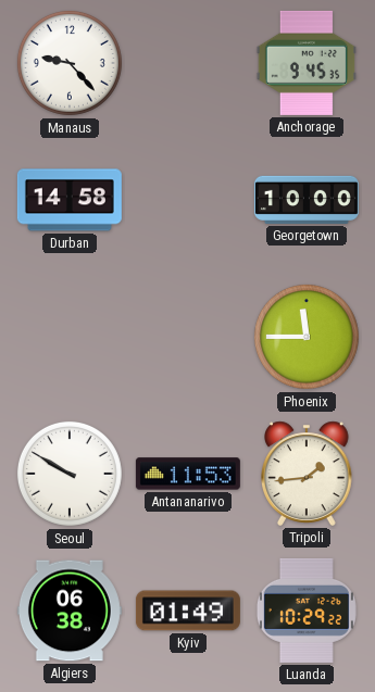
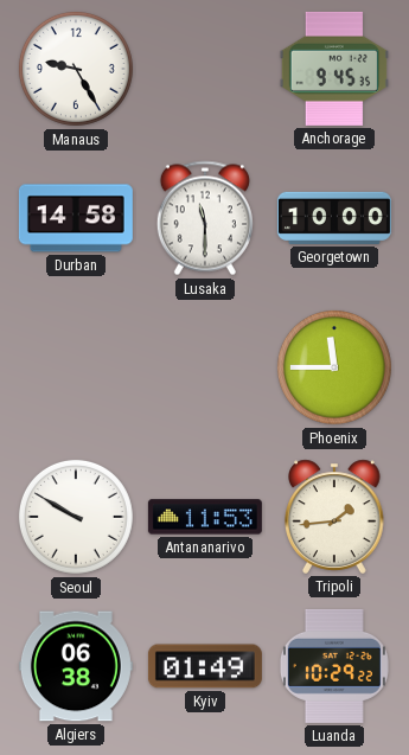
Manaus: 9:23 -> 9:25 (76, 69)
Lusaka: none -> 11:30 (205, 218)
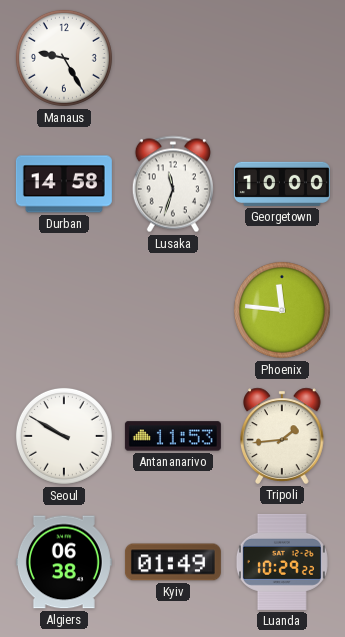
Anchorage: 9:45 -> none (334, 69)
Lusaka: 11:30 -> 11:33 (173, 184)
Phoenix: 11:45 -> 11:46 (282, 310)
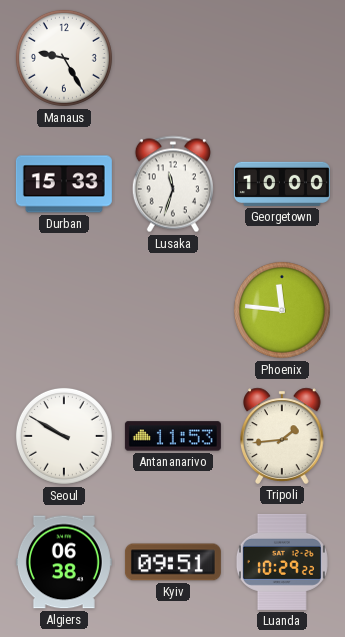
Durban: 14:58 -> 15:33 (64, 184)
Kyiv: 01:49 -> 09:51 (173, 562)
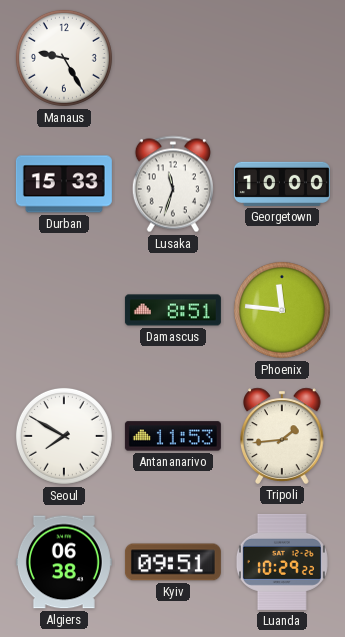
Damascus: none -> 8:51 (173, 310)
Seoul: 9:50 -> 7:50 (64, 436)
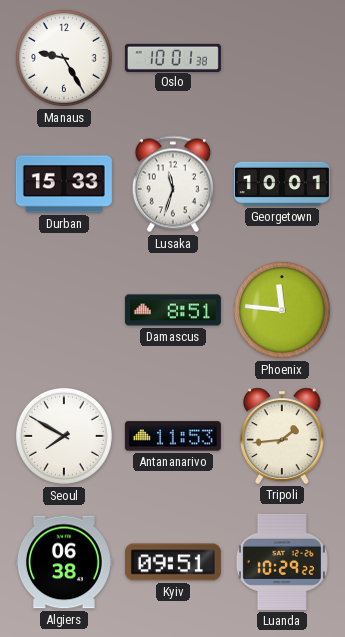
Oslo: none -> 10:01 (173, 57)
Georgetown: 10:00 -> 10:01 (282, 184)
